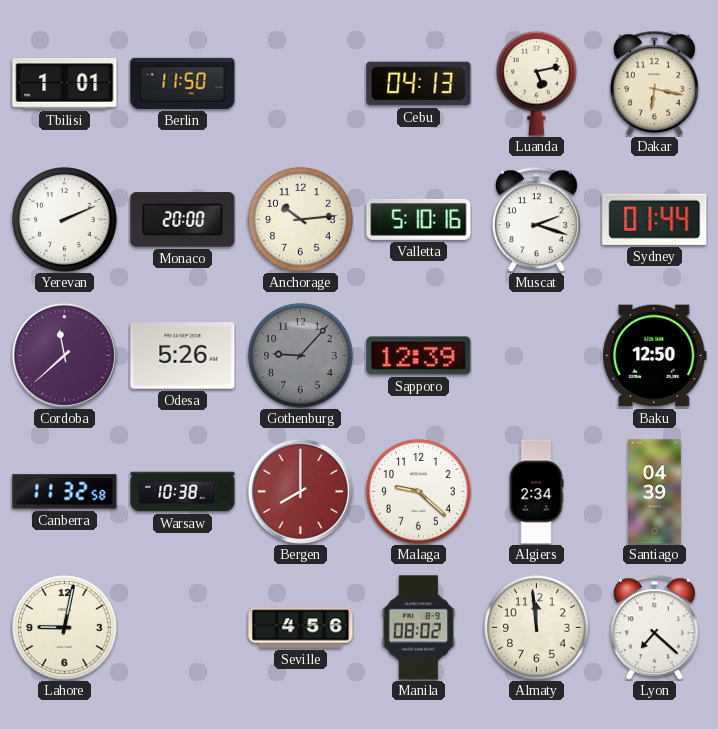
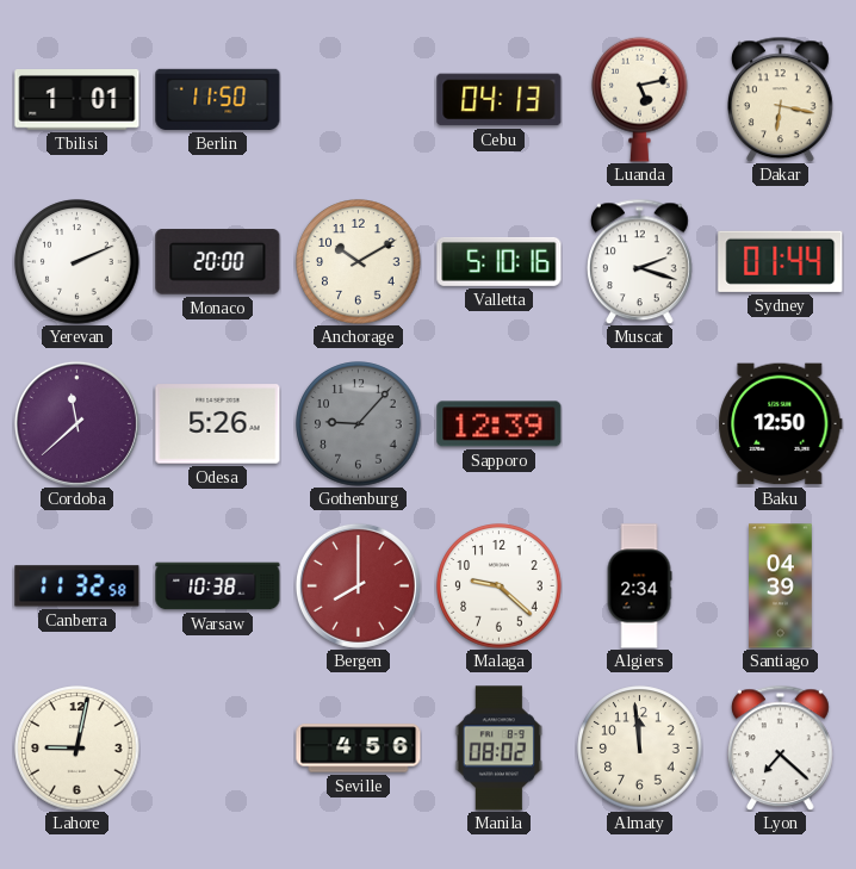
Anchorage: 10:14 -> 10:10 (359, 262)
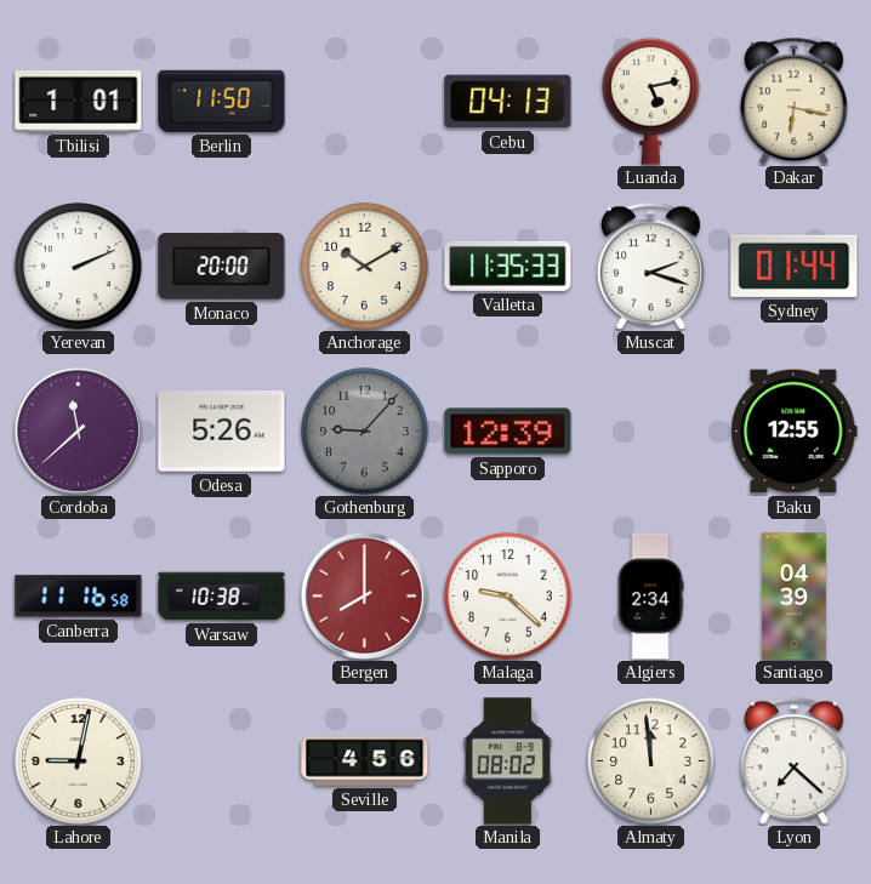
Valletta: 5:10 -> 11:35 (508, 266)
Baku: 12:50 -> 12:55 (795, 432)
Canberra: 11:32 -> 11:16 (79, 597)
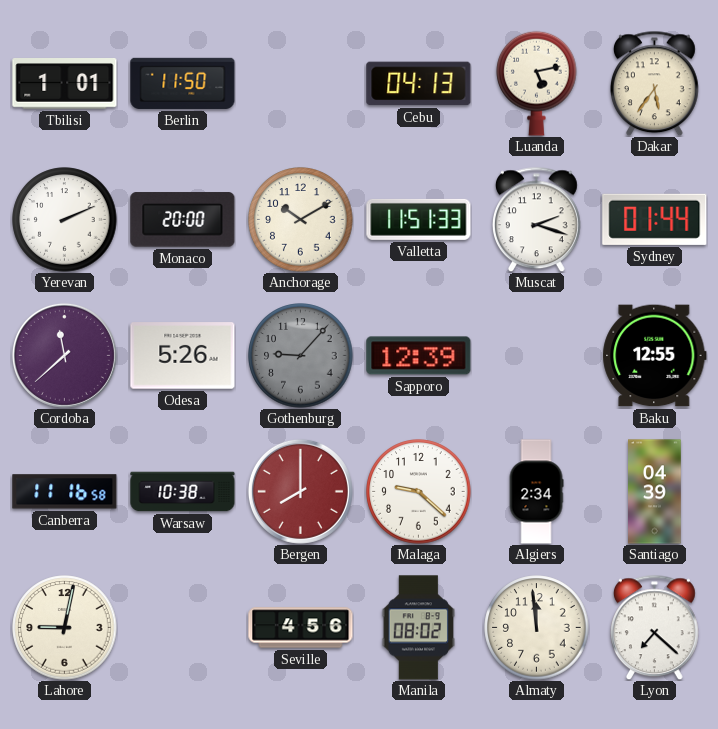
Dakar: 6:17 -> 5:36 (655, 83)
Valletta: 11:35 -> 11:51 (419, 219)
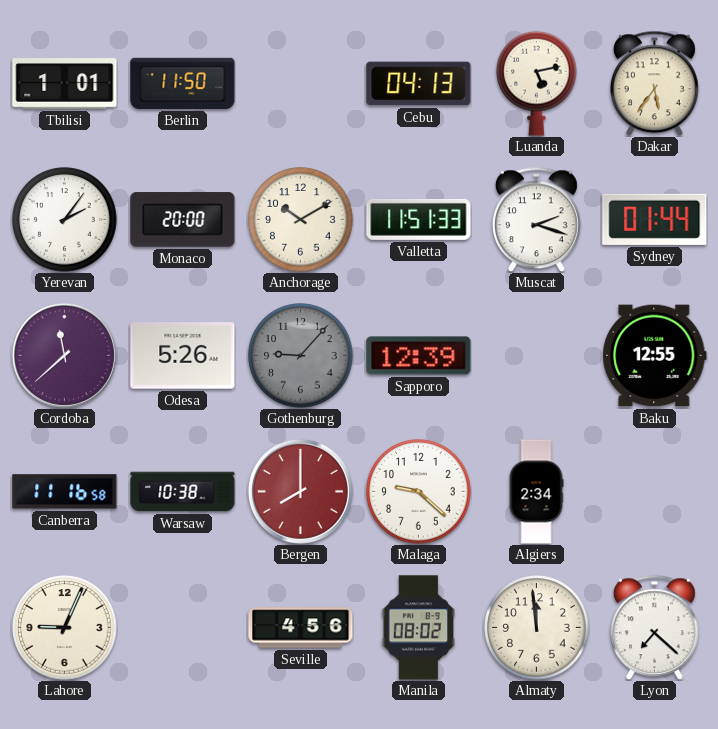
Yerevan: 2:11 -> 2:06 (65, 220)
Santiago: 04:39 -> none (655, 492)
Lahore: 9:02 -> 9:04 (65, 628)
